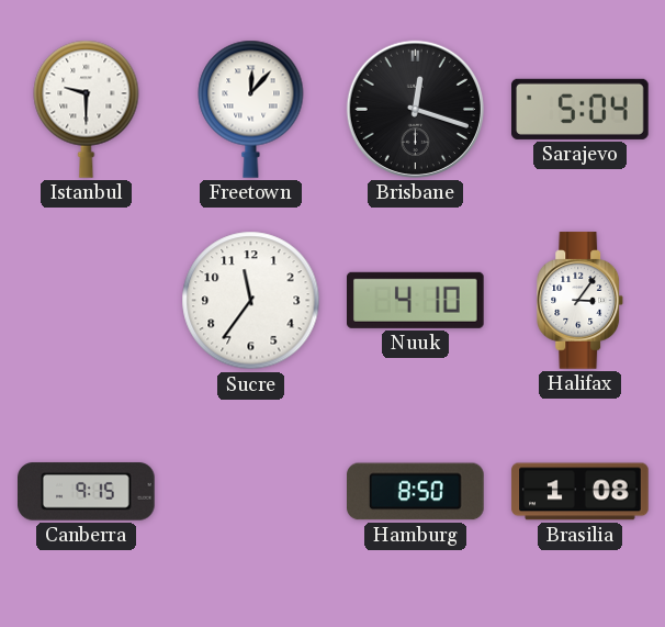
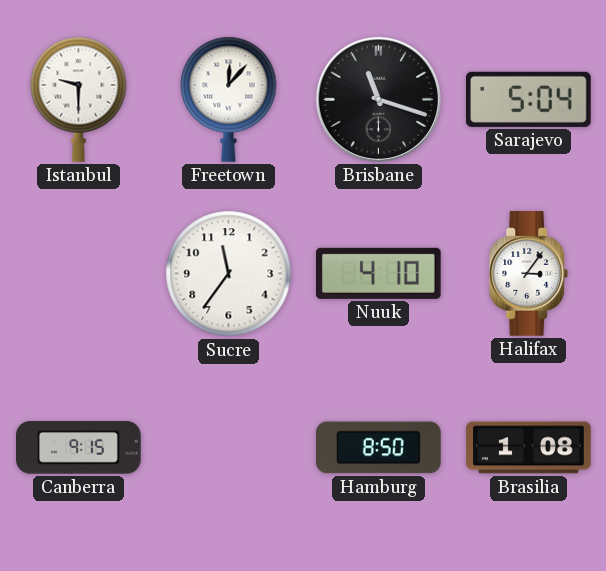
Brisbane: 12:18 -> 11:18 (378, 99)
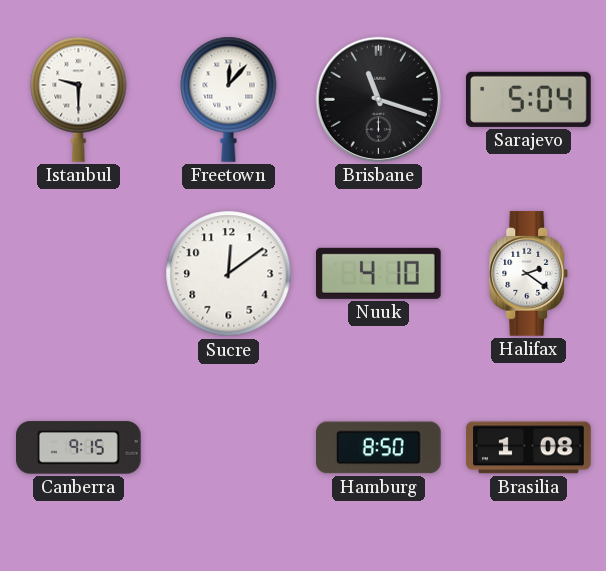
Sucre: 11:36 -> 12:09 (229, 274)
Halifax: 3:06 -> 2:21 (529, 274)
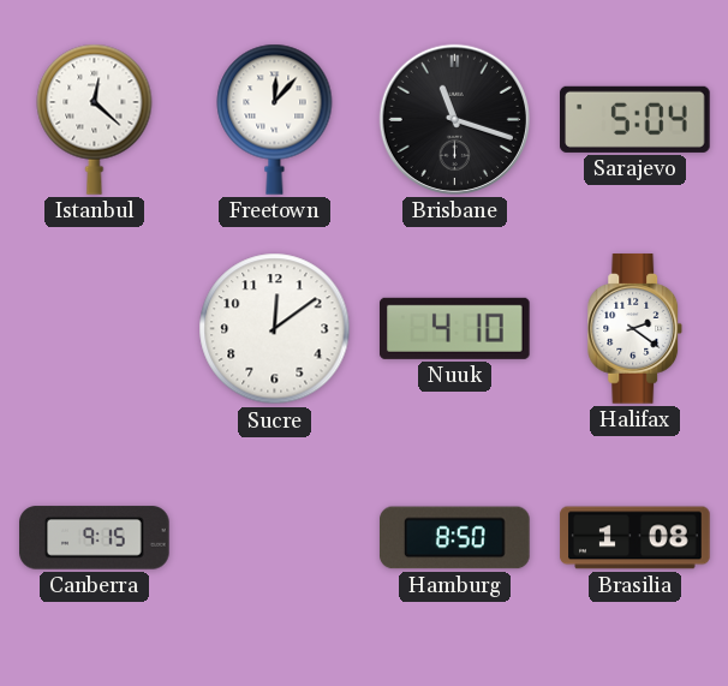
Istanbul: 9:30 -> 12:22 (95, 119)
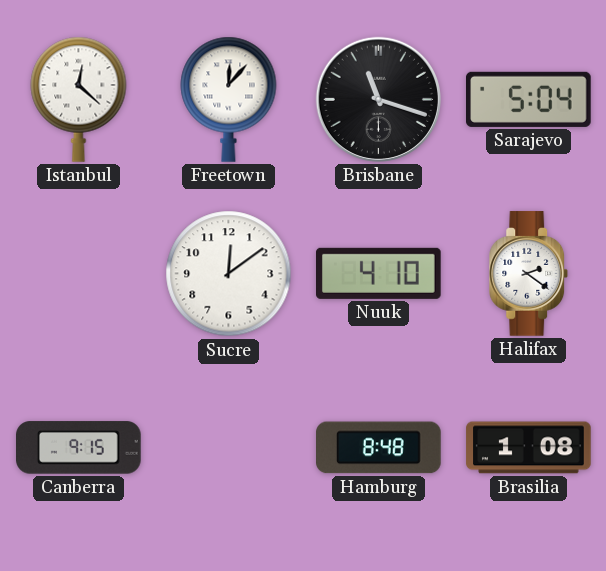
Hamburg: 8:50 -> 8:48 (379, 448)
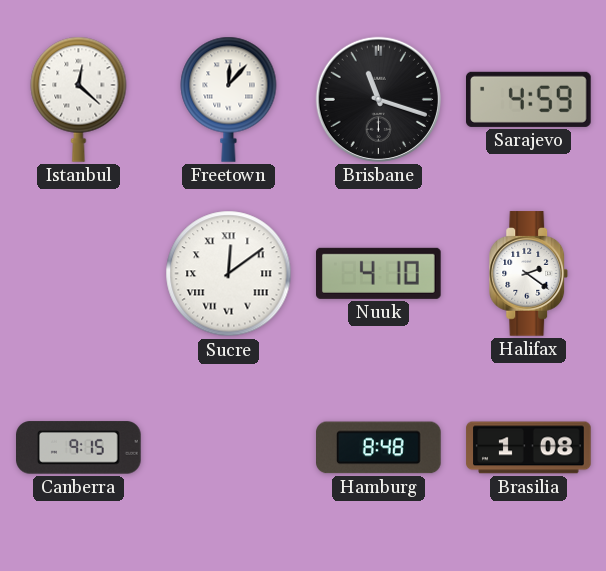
Sarajevo: 5:04 -> 4:59 (529, 99)
Sucre numerals: Arabic -> Roman (229, 274)
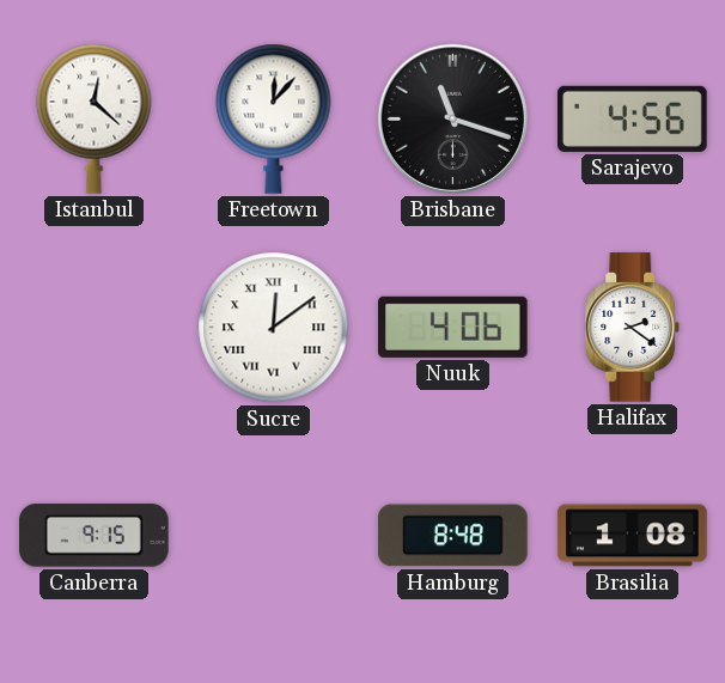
Sarajevo: 4:59 -> 4:56 (633, 118)
Nuuk: 4:10 -> 4:06 (453, 327)
